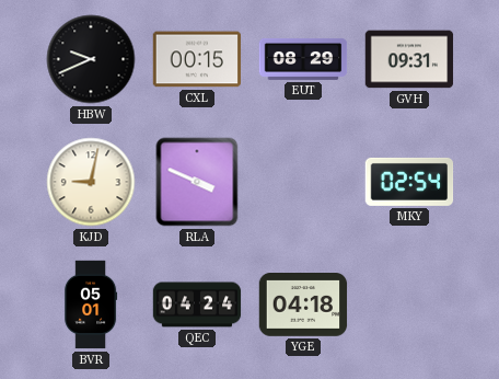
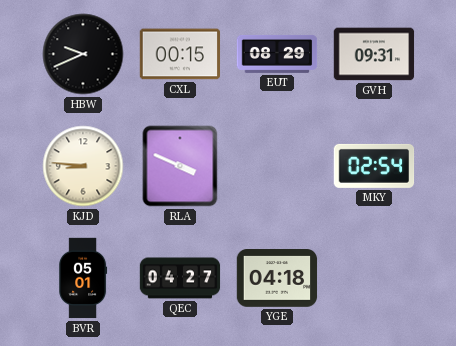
KJD: 9:02 -> 8:46 (83, 166)
QEC: 04:24 -> 04:27 (180, 278)
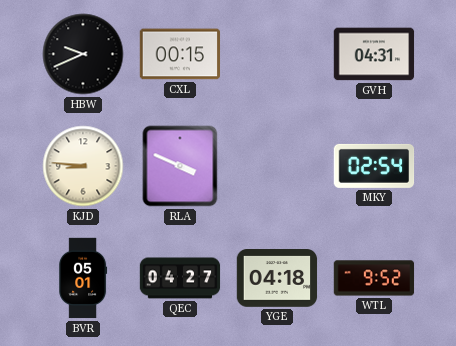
EUT: 08:29 -> none (277, 54)
GVH: 09:31 -> 04:31 (374, 54)
WTL: none -> 9:52 (374, 278)
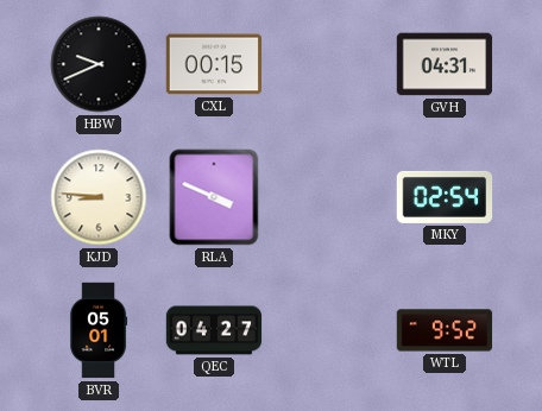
YGE: 04:18 -> none (277, 279)
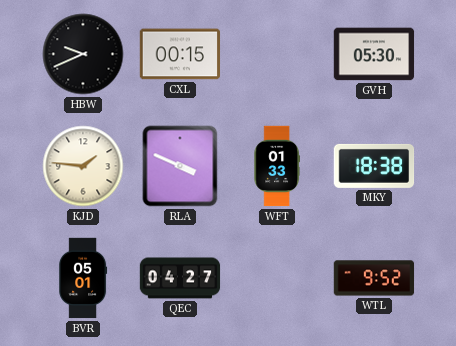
GVH: 04:31 -> 05:30 (374, 54)
KJD: 8:46 -> 1:46 (83, 166)
WFT: none -> 01:33 (277, 166)
MKY: 02:54 -> 18:38 (374, 166)
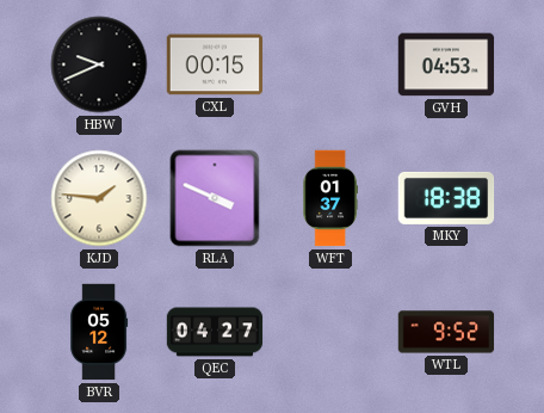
GVH: 05:30 -> 04:53 (446, 64)
WFT: 01:33 -> 01:37 (330, 198)
BVR: 05:01 -> 05:12 (99, 332)
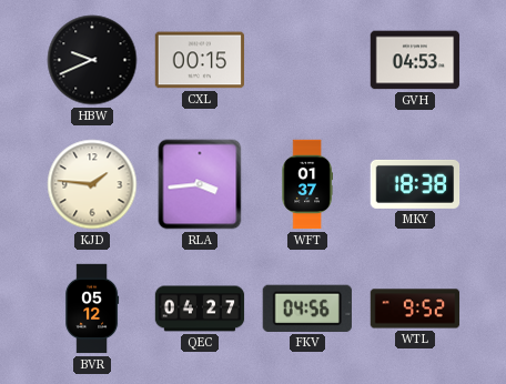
RLA: 3:49 -> 3:44 (200, 184)
FKV: none -> 04:56 (307, 309)
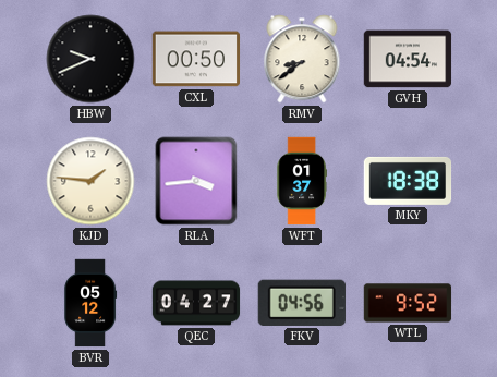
CXL: 00:15 -> 00:50 (196, 59)
RMV: none -> 8:39 (302, 59)
GVH: 04:53 -> 04:54 (408, 59)
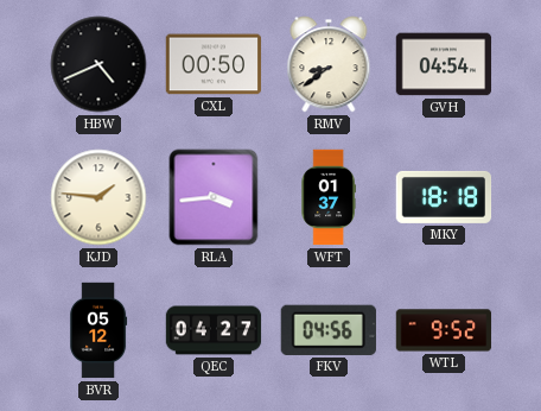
HBW: 9:41 -> 4:41 (98, 64)
MKY: 18:38 -> 18:18 (444, 197)
